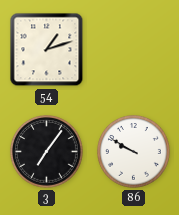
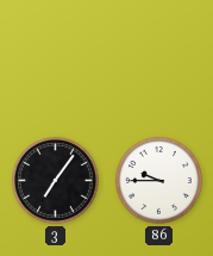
54: 1:12 -> none (47, 50)
86: 9:50 -> 9:45 (159, 181)
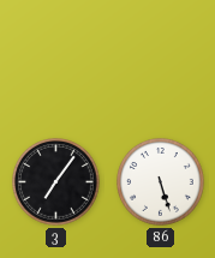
86: 9:45 -> 5:27 (161, 182)
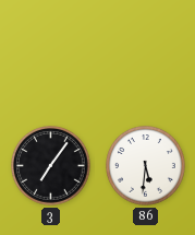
86: 5:27 -> 5:31 (146, 166)
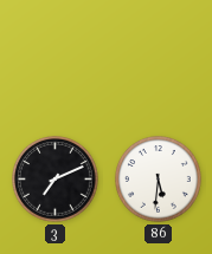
3: 7:06 -> 7:11 (56, 180)
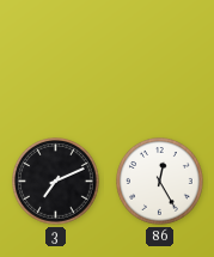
86: 5:31 -> 12:25 (160, 182)
